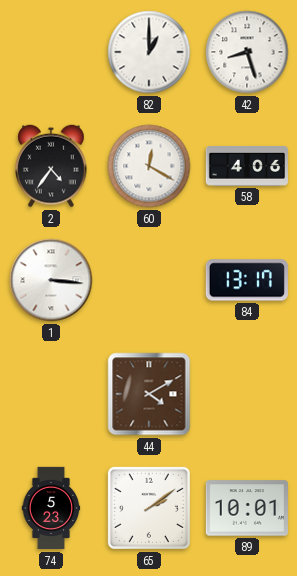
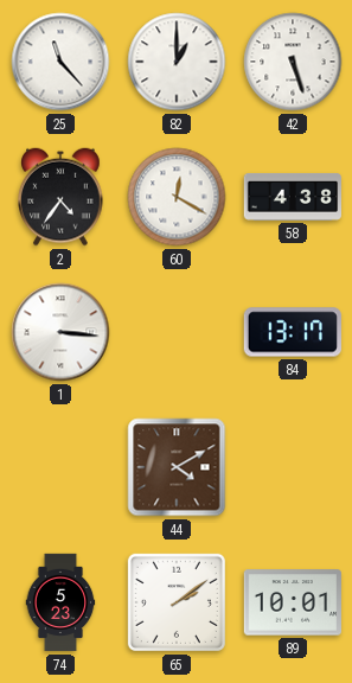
25: none -> 11:23 (60, 62)
42: 8:27 -> 5:27 (293, 62)
58: 4:06 -> 4:38 (292, 197)
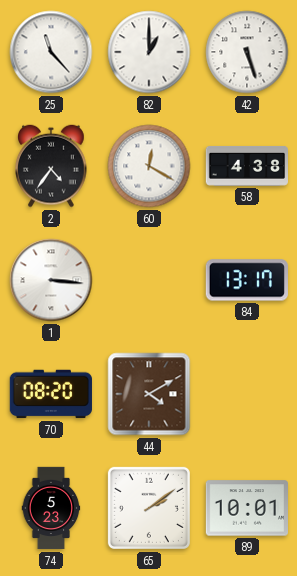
70: none -> 08:20 (51, 394)
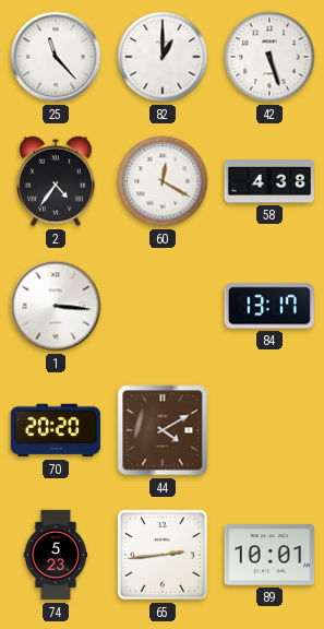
70: 08:20 -> 20:20 (56, 430)
65: 2:09 -> 2:44 (163, 555)
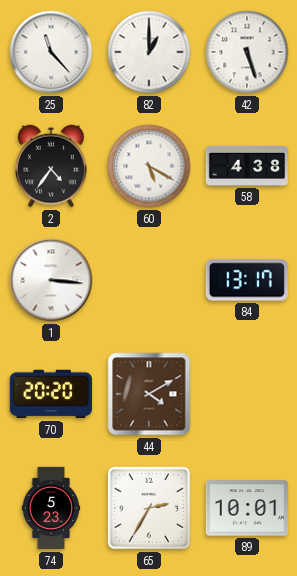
60: 12:20 -> 5:20 (149, 166)
65: 2:44 -> 2:35 (149, 508)
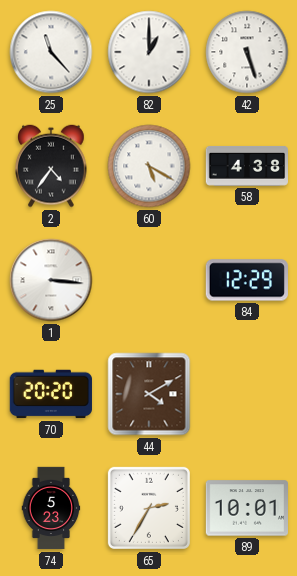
84: 13:17 -> 12:29 (247, 280)
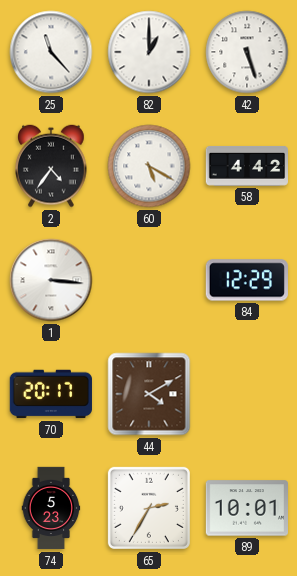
58: 4:38 -> 4:42 (246, 166)
70: 20:20 -> 20:17 (51, 394)
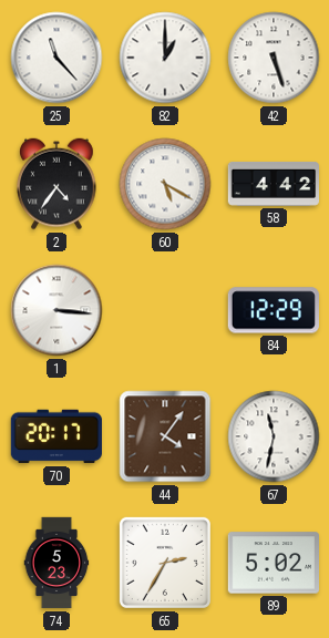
44: 4:10 -> 4:06 (165, 436)
67: none -> 11:32 (274, 436)
89: 10:01 -> 5:02 (273, 563)
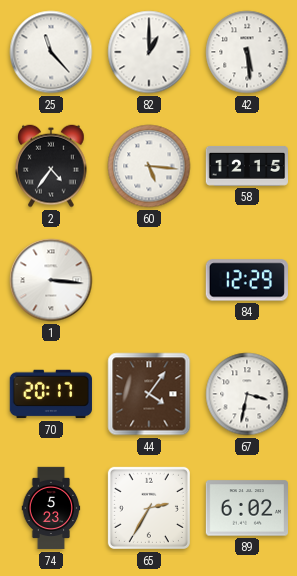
42: 5:27 -> 5:29 (247, 52)
60: 5:20 -> 5:16 (149, 166)
58: 4:42 -> 12:15 (246, 166)
67: 11:32 -> 3:32 (247, 394)
89: 5:02 -> 6:02 (246, 508)
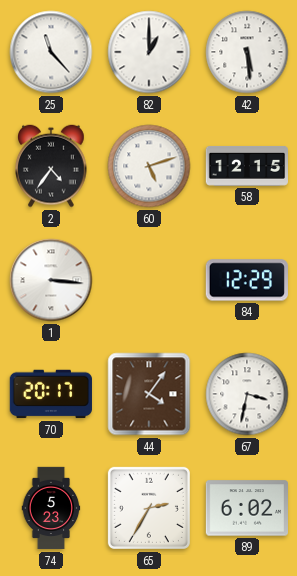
60: 5:16 -> 5:12 (149, 166)
